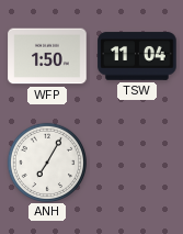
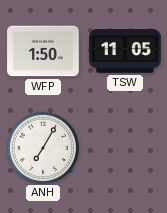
TSW: 11:04 -> 11:05 (125, 51)
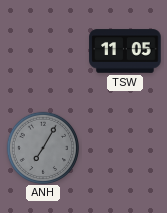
WFP: 1:50 -> none (43, 51)
ANH dial: white -> grey (42, 147)
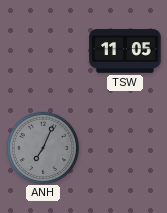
ANH: 7:05 -> 7:04 (42, 147)
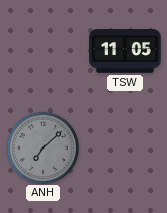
ANH: 7:04 -> 7:08 (42, 147)
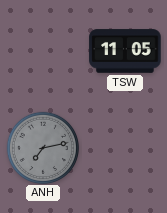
ANH: 7:08 -> 7:13 (42, 147)
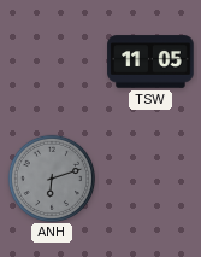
ANH: 7:13 -> 6:12 (51, 177)
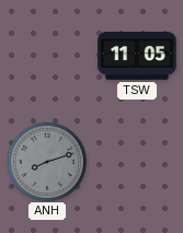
ANH: 6:12 -> 8:12 (46, 161)
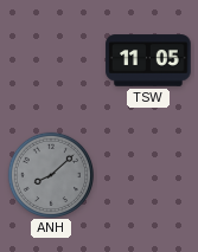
ANH: 8:12 -> 8:08 (50, 174)
